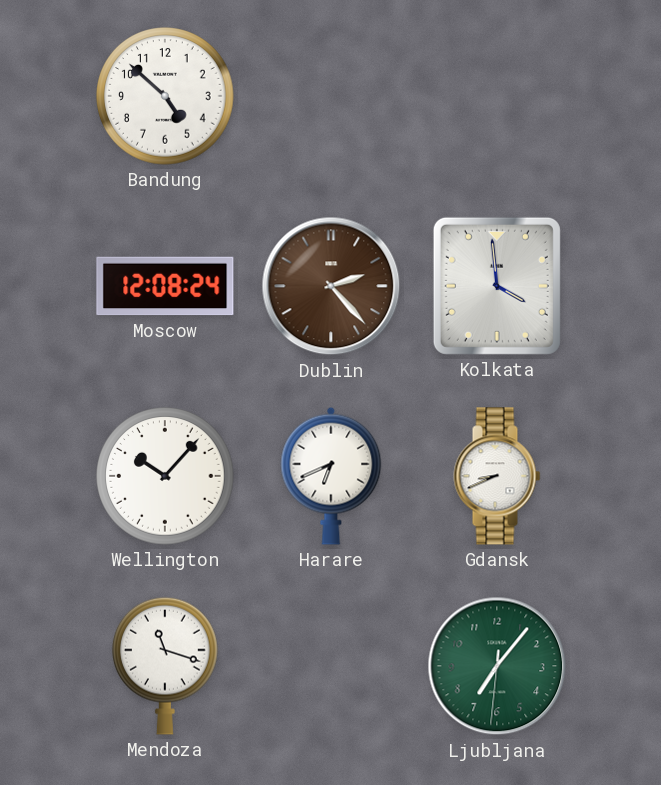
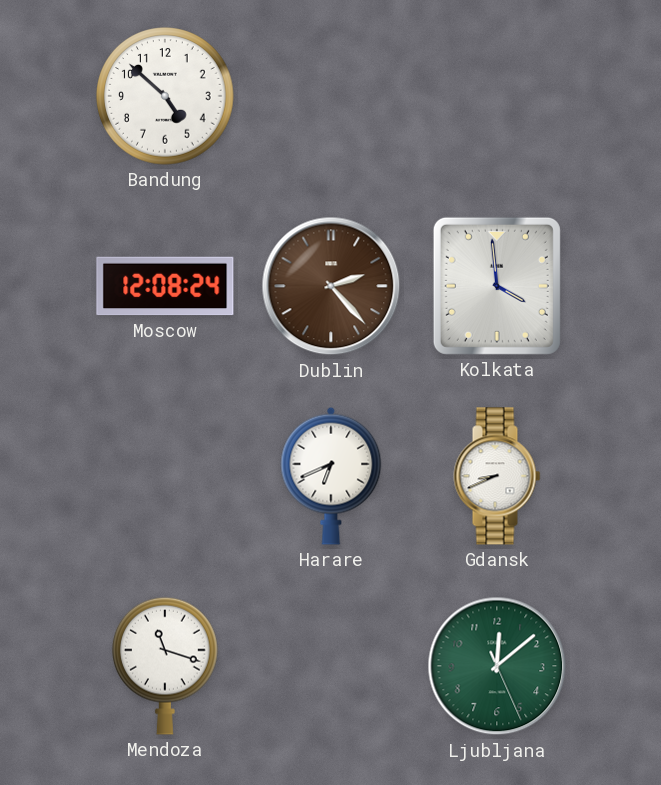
Wellington: 10:07 -> none (165, 476)
Ljubljana: 7:06 -> 12:08 (497, 666)
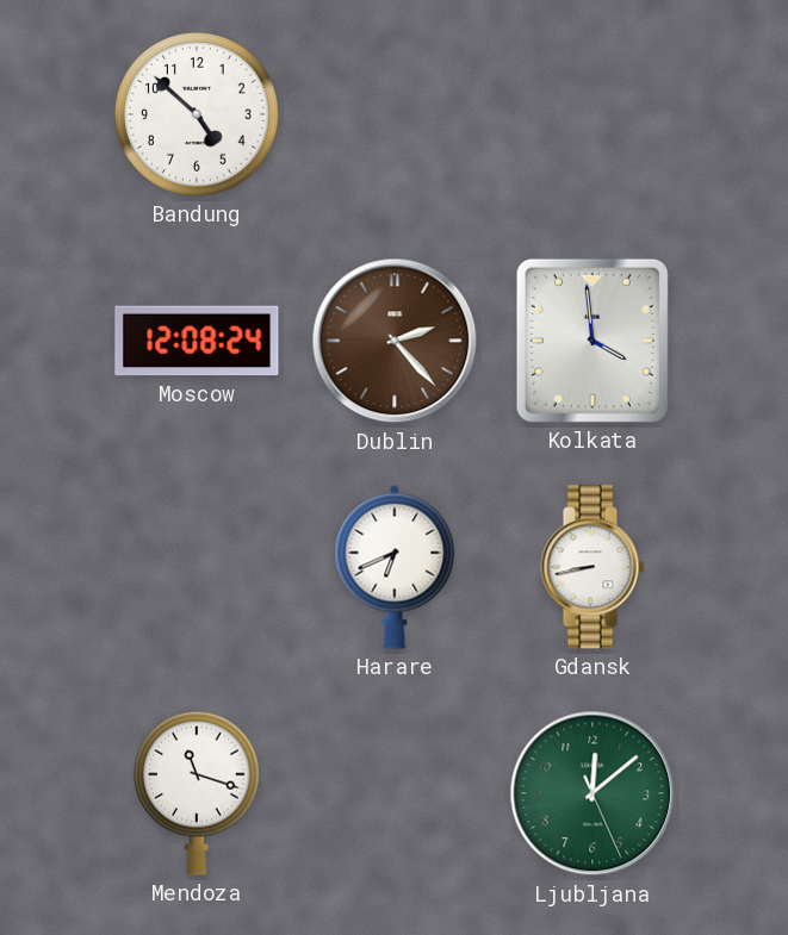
Gdansk: 8:41 -> 8:43 (592, 567)
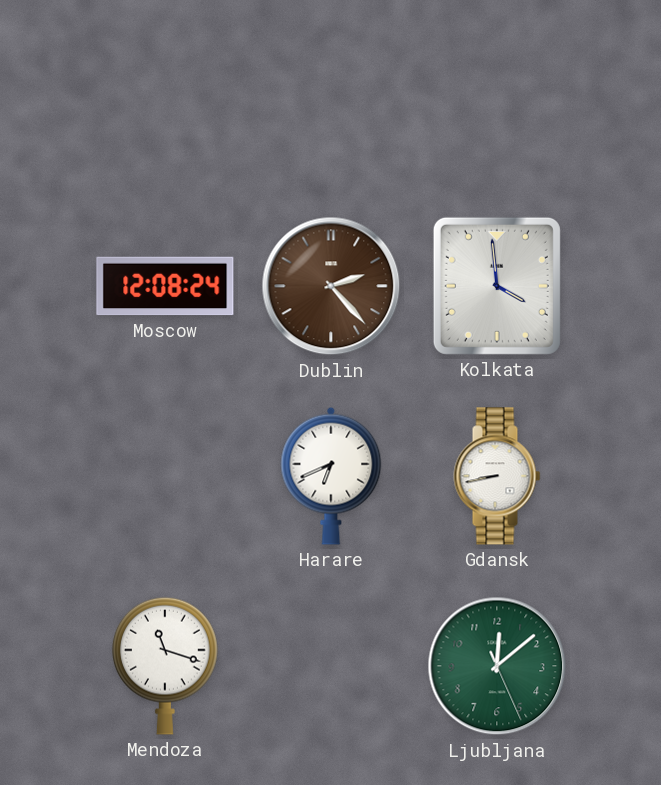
Bandung: 4:52 -> none (197, 114)
